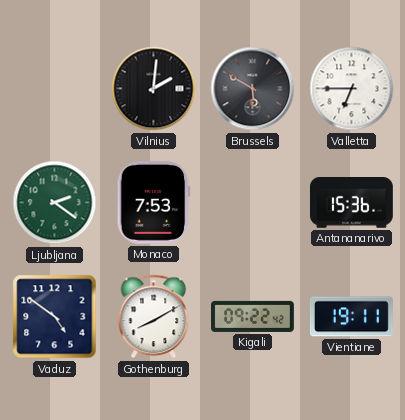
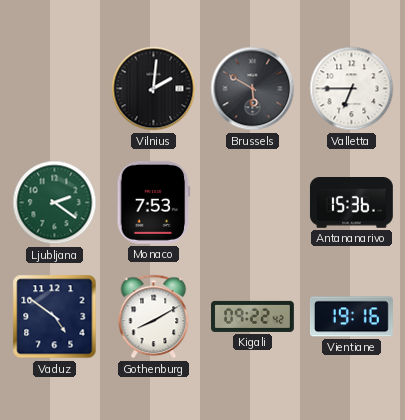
Vientiane: 19:11 -> 19:16 (351, 317)
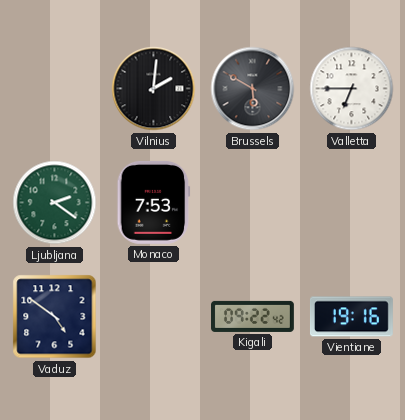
Antananarivo: 15:36 -> none (351, 203)
Gothenburg: 8:10 -> none (154, 317)
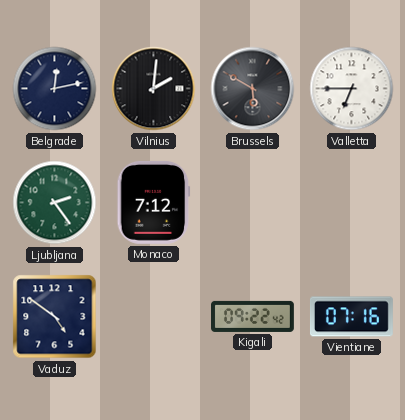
Belgrade: none -> 12:13 (55, 89)
Ljubljana: 2:21 -> 2:24 (55, 203)
Monaco: 7:53 -> 7:12 (154, 202)
Vientiane: 19:16 -> 07:16 (351, 317)
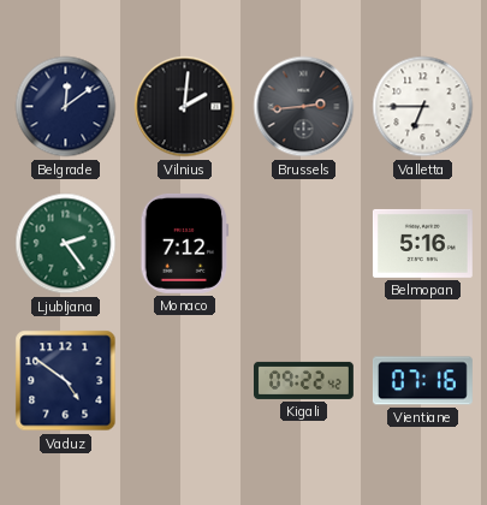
Belgrade: 12:13 -> 12:09 (66, 107)
Brussels: 5:50 -> 2:44 (304, 107)
Belmopan: none -> 5:16 (422, 243)
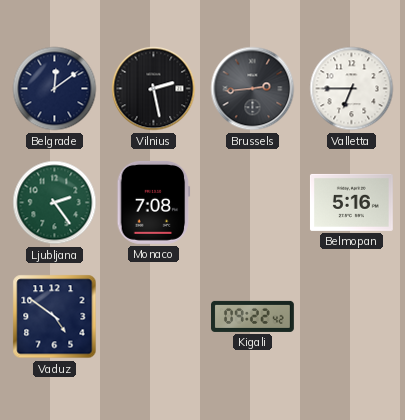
Vilnius: 2:01 -> 2:28 (154, 89)
Monaco: 7:12 -> 7:08 (154, 202)
Vientiane: 07:16 -> none (422, 381)
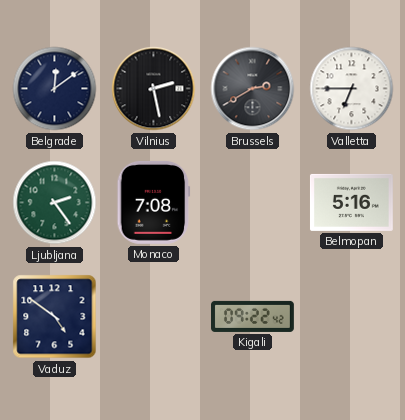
Brussels: 2:44 -> 2:40 (253, 89)
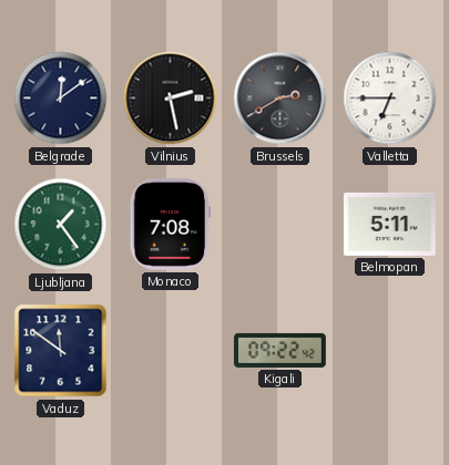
Ljubljana: 2:24 -> 1:24 (61, 225)
Belmopan: 5:16 -> 5:11 (389, 224)
Vaduz: 4:51 -> 11:51 (61, 351)
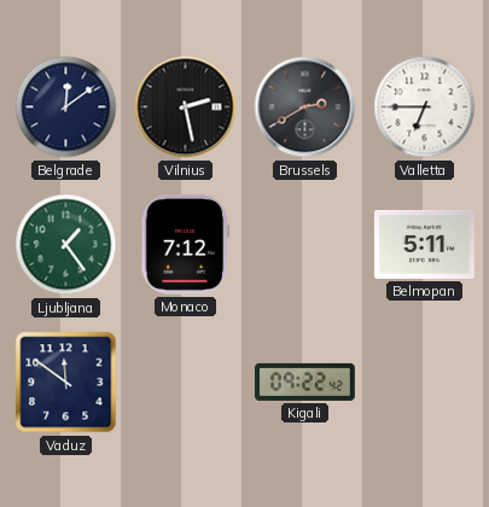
Monaco: 7:08 -> 7:12 (186, 244)
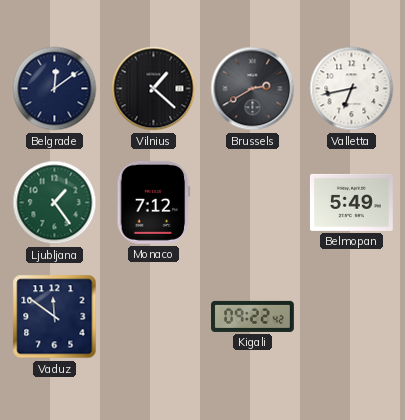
Vilnius: 2:28 -> 1:22 (154, 89)
Valletta: 6:45 -> 6:43 (352, 89)
Belmopan: 5:11 -> 5:49 (351, 202)
